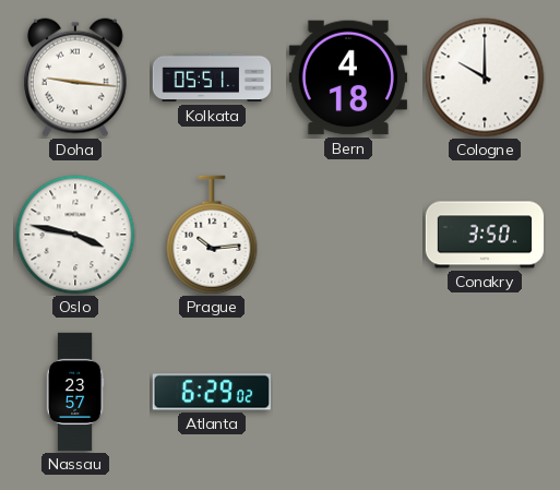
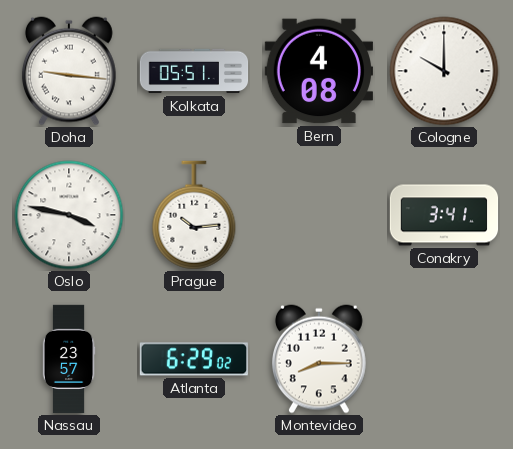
Bern: 4:18 -> 4:08 (318, 71)
Conakry: 3:50 -> 3:41 (444, 215)
Montevideo: none -> 8:15 (319, 359)
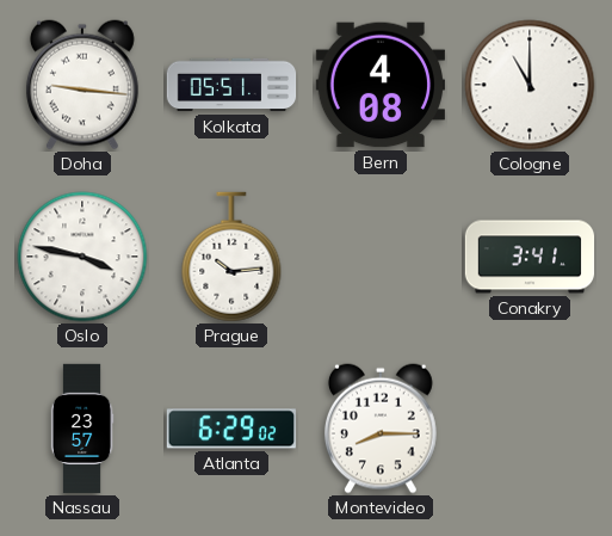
Cologne: 10:00 -> 11:00 (530, 85)
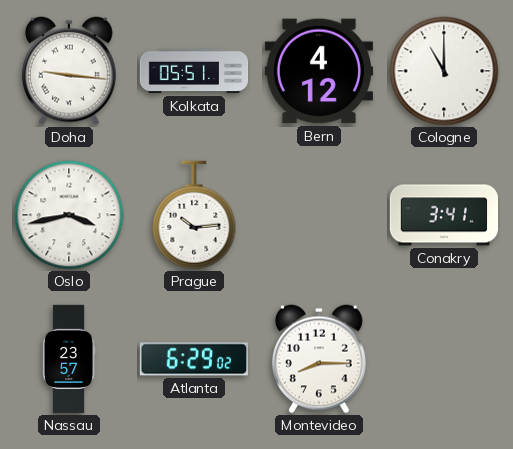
Bern: 4:08 -> 4:12 (318, 71)
Oslo: 3:47 -> 3:43 (69, 215)
